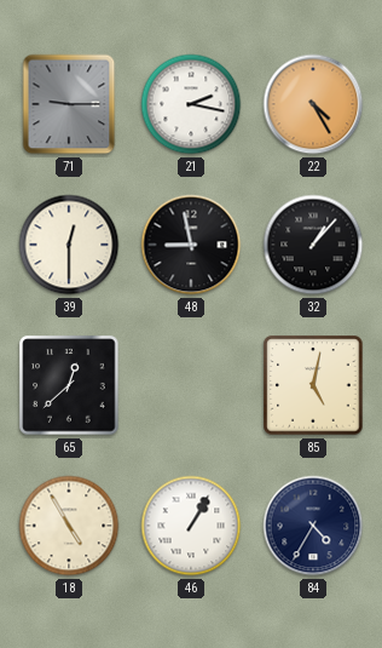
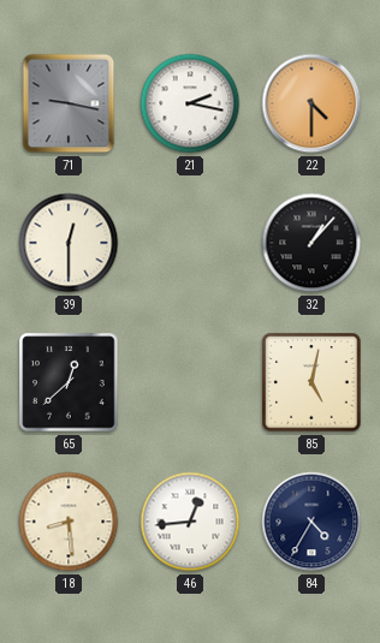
71: 9:15 -> 9:17 (69, 103)
22: 4:25 -> 4:30 (311, 103)
48: 8:58 -> none (191, 245)
18: 4:55 -> 8:29 (69, 522)
46: 1:05 -> 12:44 (190, 522)
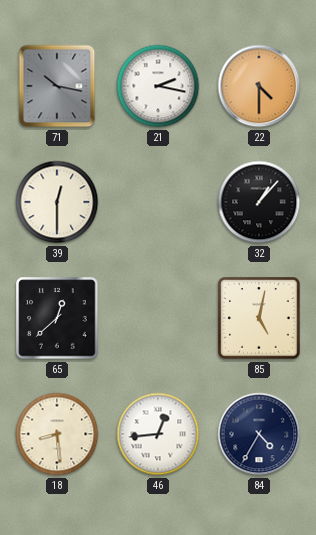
71: 9:17 -> 10:17 (57, 86)
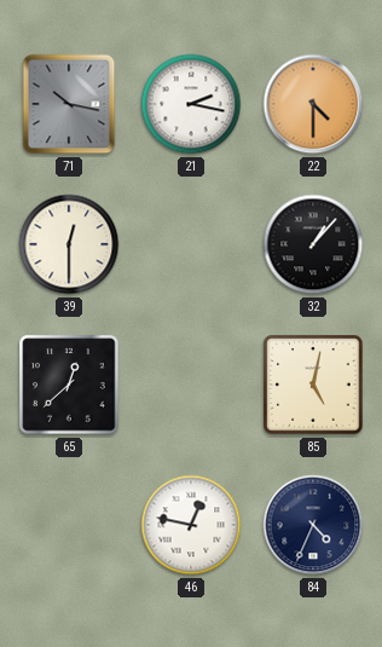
18: 8:29 -> none (57, 434)
46: 12:44 -> 12:47 (191, 525)
84: 4:35 -> 4:34 (313, 525)
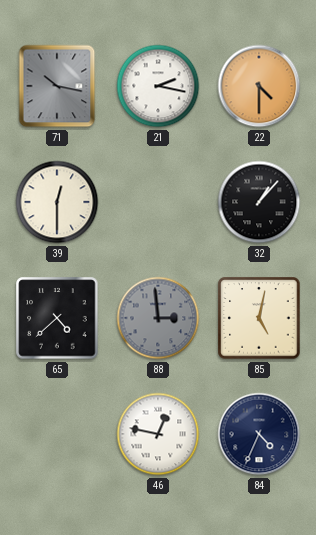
65: 12:38 -> 4:38 (57, 318)
88: none -> 2:59 (158, 318)
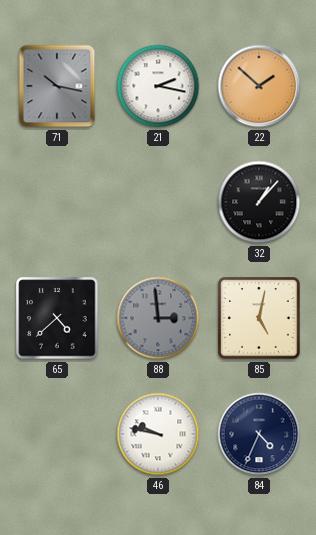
22: 4:30 -> 1:52 (259, 86)
39: 12:30 -> none (57, 202)
46: 12:47 -> 9:47 (158, 434)
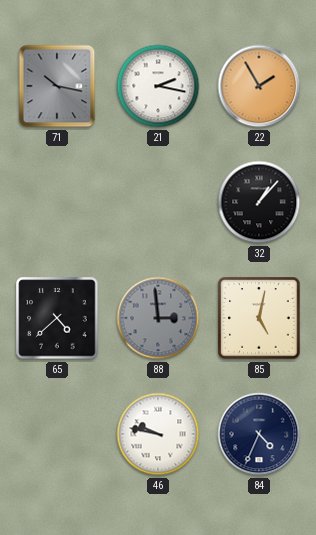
22: 1:52 -> 1:55 (259, 86)
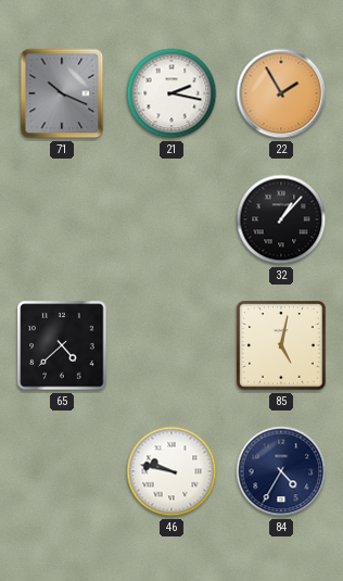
71: 10:17 -> 10:19 (62, 93)
88: 2:59 -> none (158, 318)
84: 4:34 -> 4:35 (281, 471)
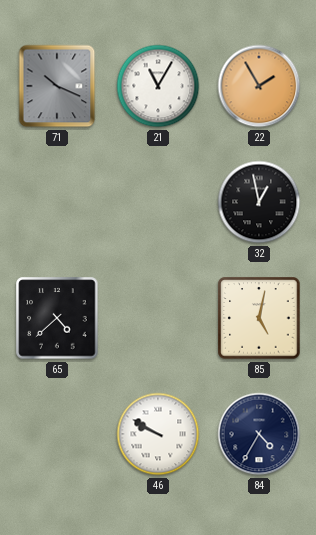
21: 2:17 -> 11:05 (158, 86)
32: 1:07 -> 12:58 (259, 202)
46: 9:47 -> 9:50 (158, 434)
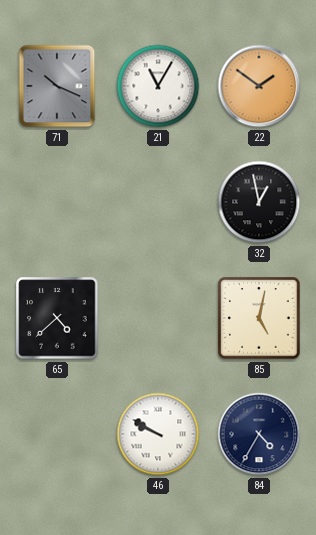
22: 1:55 -> 1:51 (259, 86)
